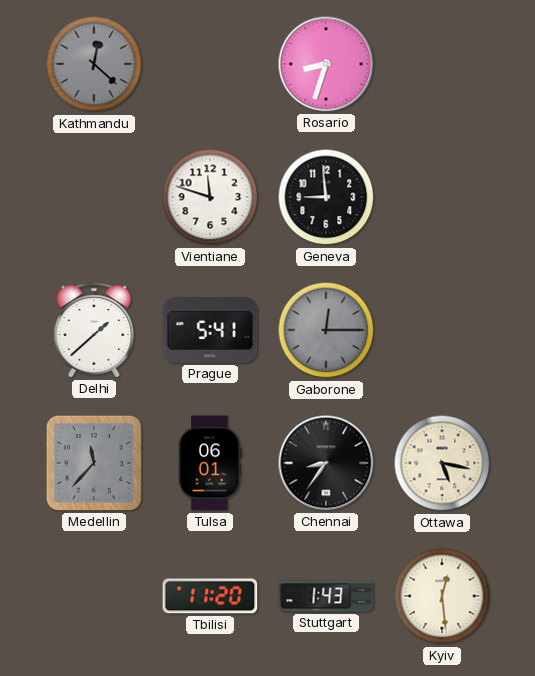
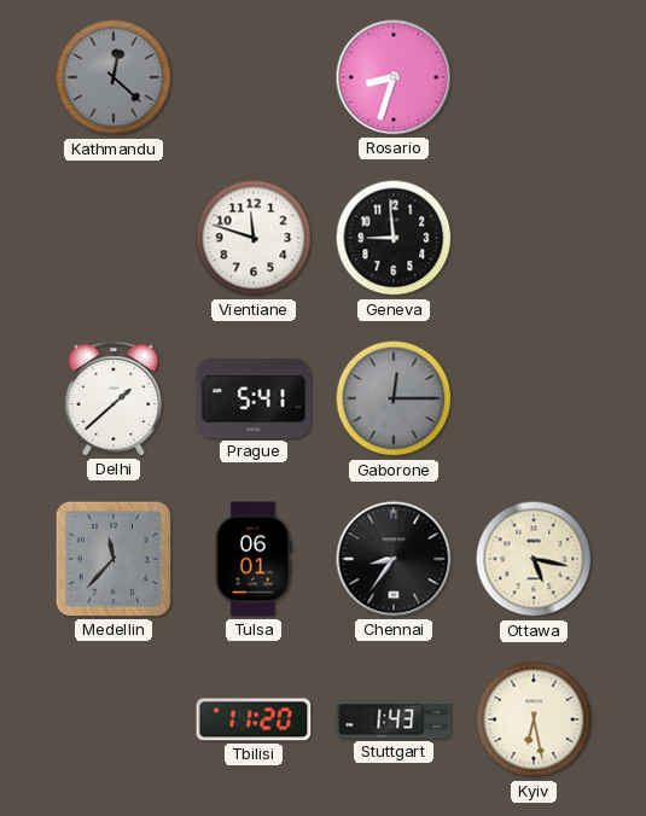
Kyiv: 12:29 -> 6:28 (534, 719)
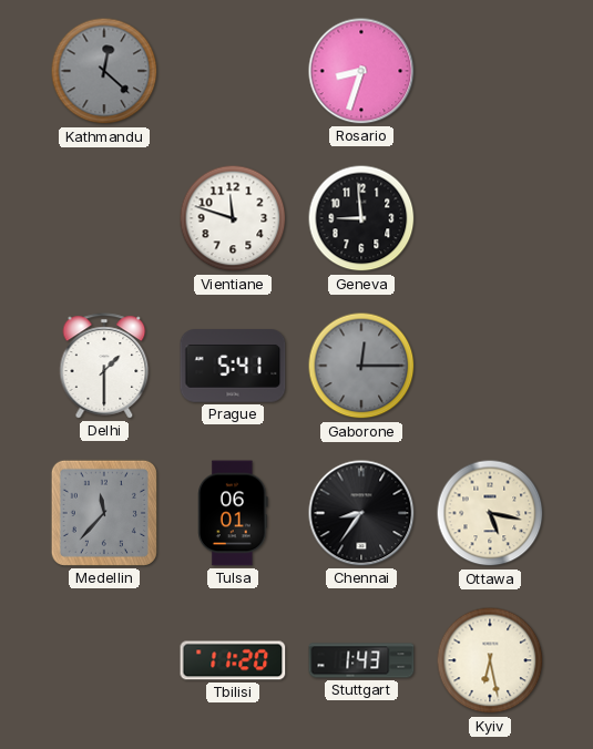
Delhi: 1:38 -> 1:30 (104, 366)
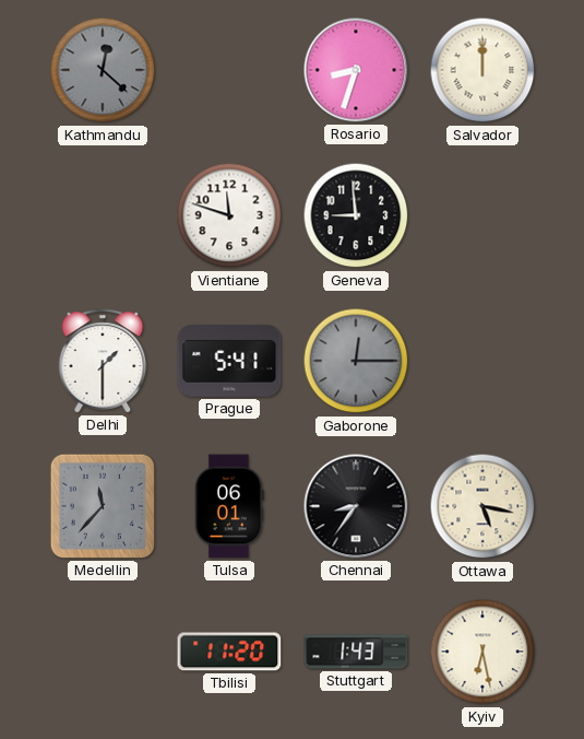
Salvador: none -> 12:00 (482, 70)
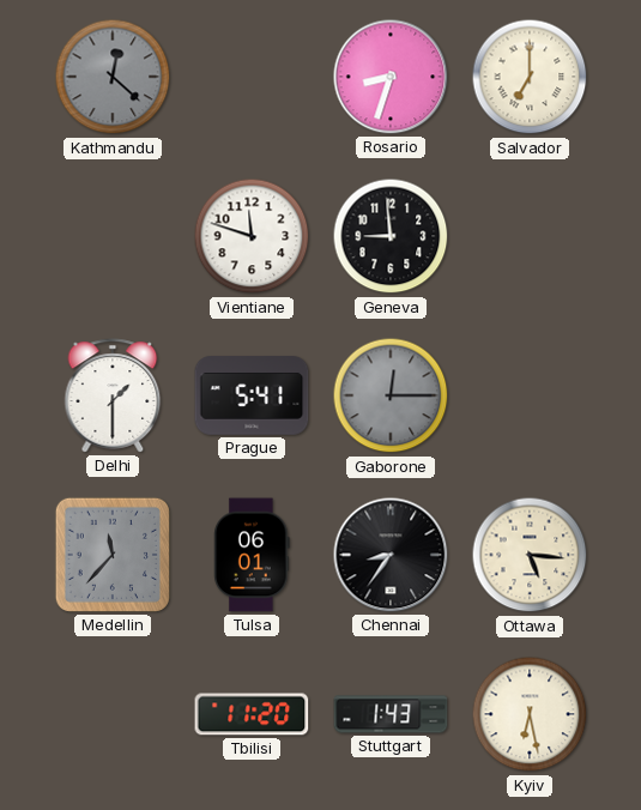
Salvador: 12:00 -> 7:00 (530, 77)
Ottawa: 5:17 -> 5:16 (530, 555)
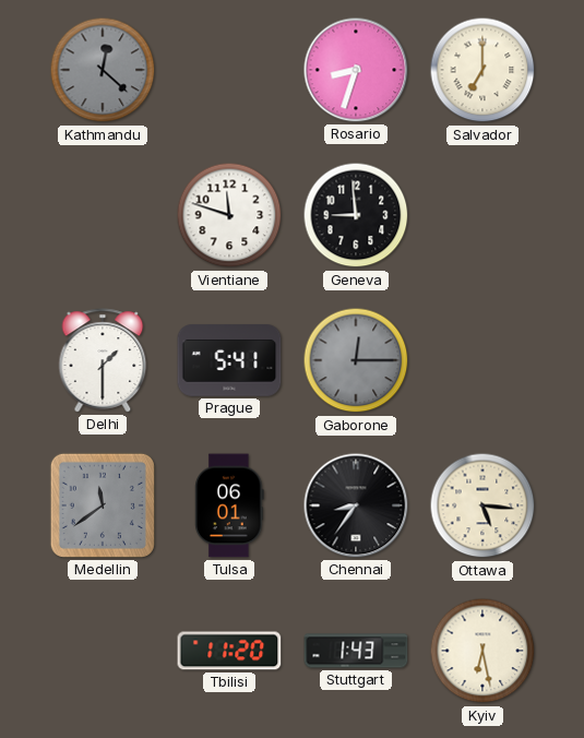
Medellin: 11:37 -> 11:39 (103, 505)
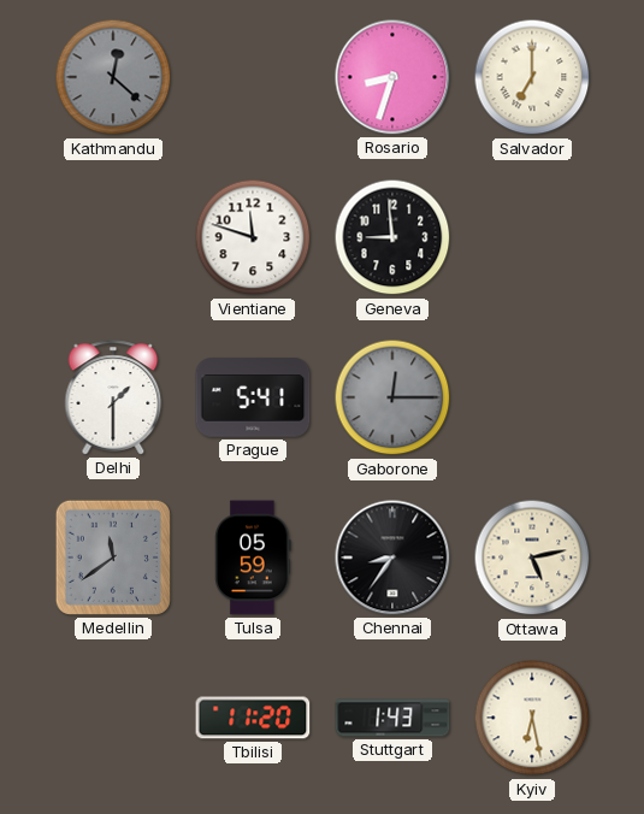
Tulsa: 06:01 -> 05:59 (253, 558)
Ottawa: 5:16 -> 5:13 (532, 558)
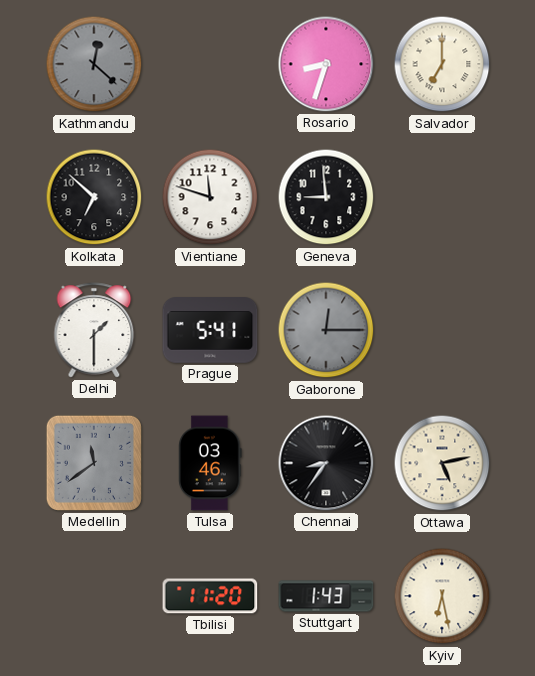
Kolkata: none -> 6:52 (94, 197)
Tulsa: 05:59 -> 03:46 (210, 463)
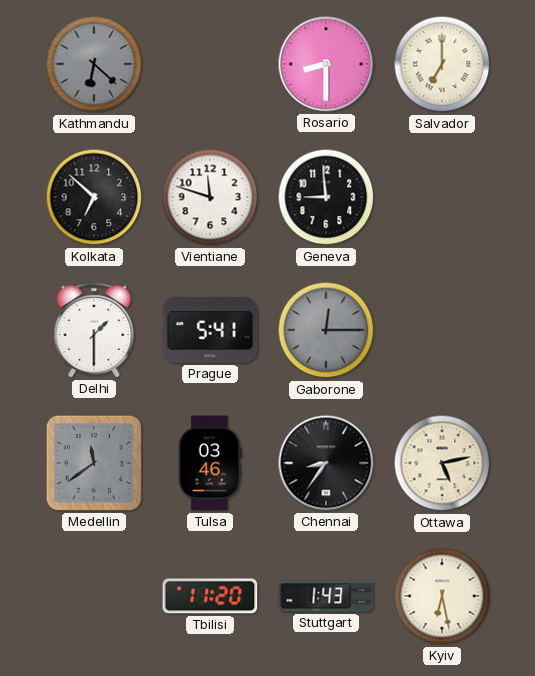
Kathmandu: 12:22 -> 6:22 (94, 64)
Rosario: 8:33 -> 8:30 (326, 64)
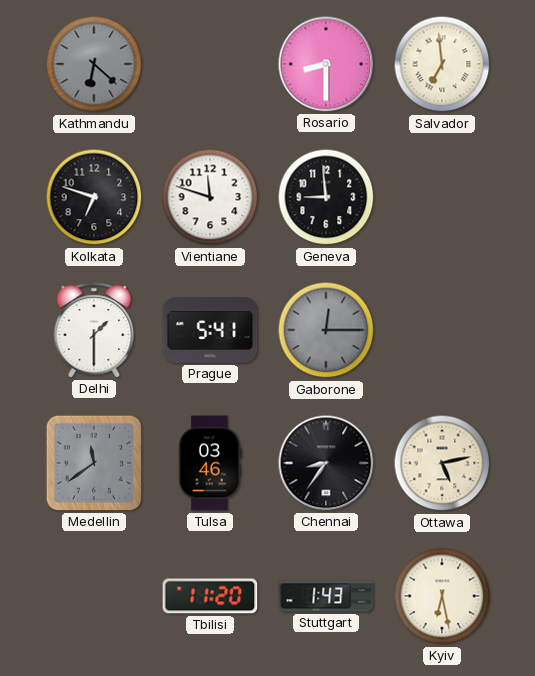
Salvador: 7:00 -> 6:59 (442, 64)
Kolkata: 6:52 -> 6:48 (94, 197)
